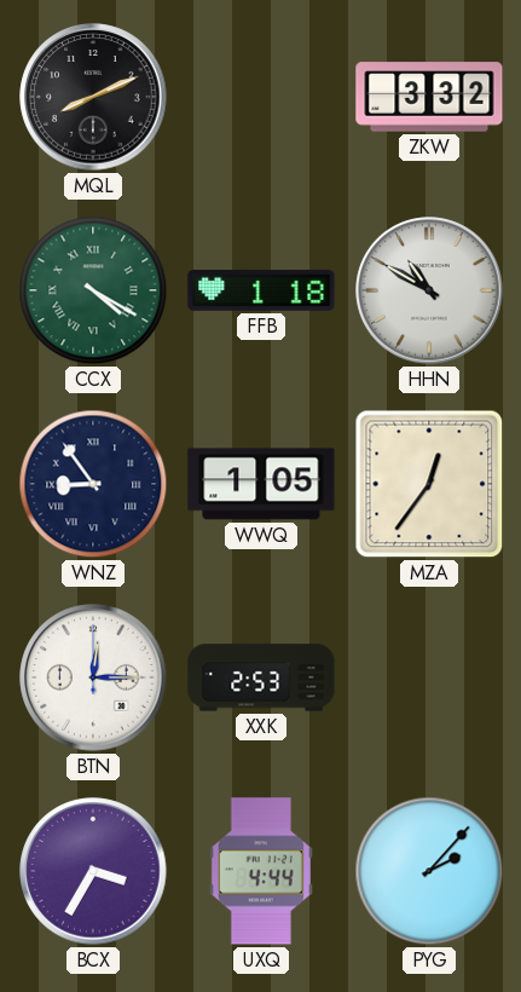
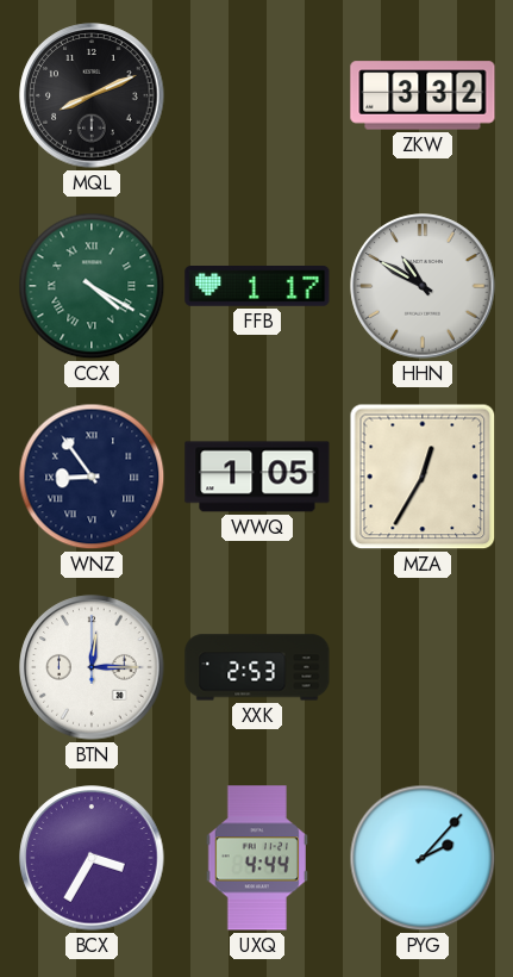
FFB: 1:18 -> 1:17 (257, 287)
MZA: 12:36 -> 12:35 (423, 477)
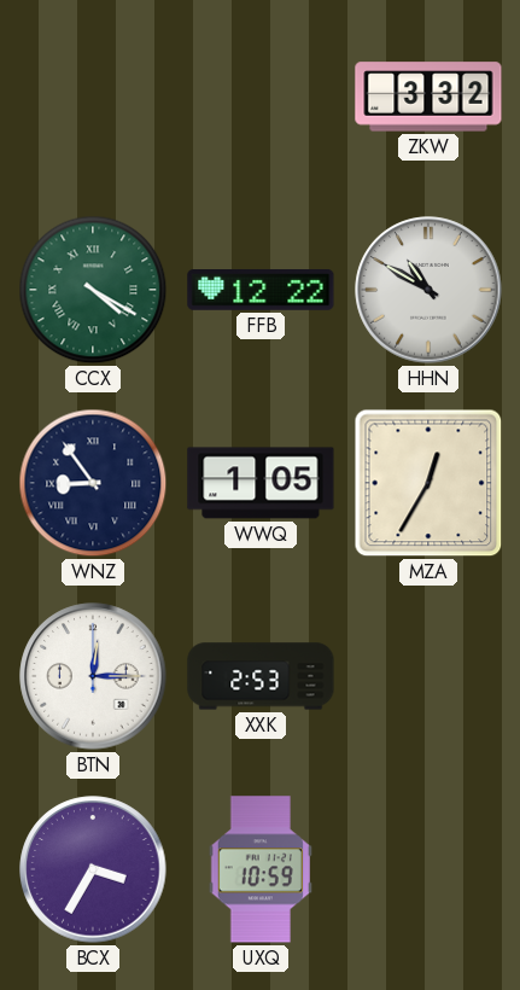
MQL: 8:11 -> none (92, 95)
FFB: 1:17 -> 12:22 (261, 291)
UXQ: 4:44 -> 10:59 (261, 869)
PYG: 2:07 -> none (423, 858)
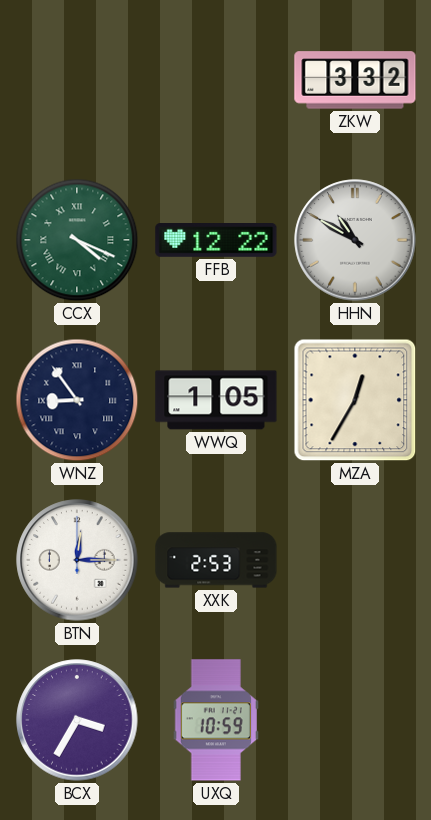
CCX: 4:20 -> 4:19 (77, 240)
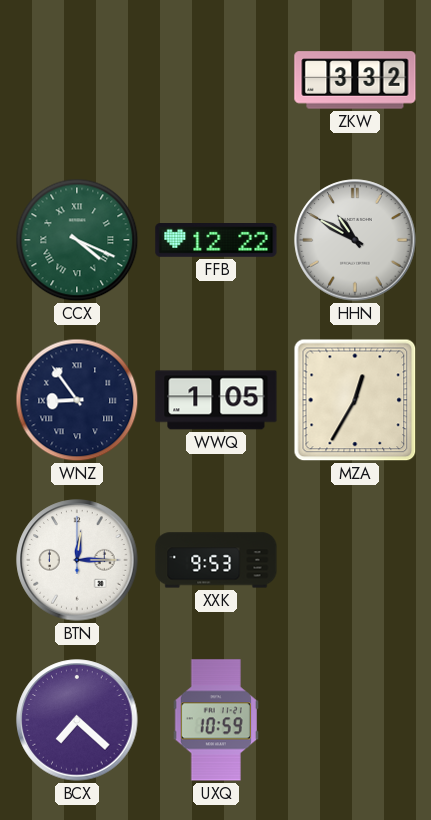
XXK: 2:53 -> 9:53 (216, 560)
BCX: 3:35 -> 7:22 (77, 720)
